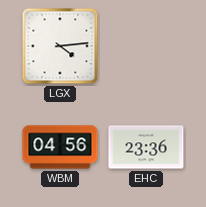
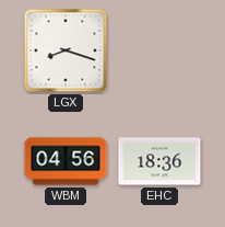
LGX: 4:14 -> 8:18 (66, 50)
EHC: 23:36 -> 18:36 (159, 161)
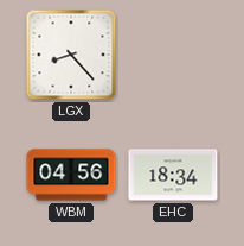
LGX: 8:18 -> 8:23 (71, 55)
EHC: 18:36 -> 18:34 (173, 175)
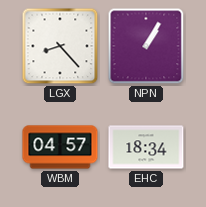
NPN: none -> 1:05 (146, 46)
WBM: 04:56 -> 04:57 (60, 147)
